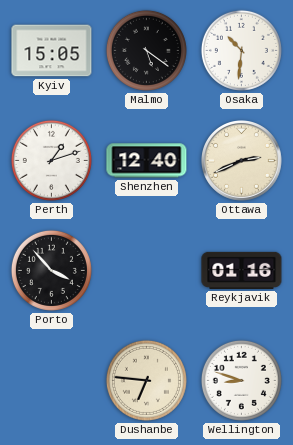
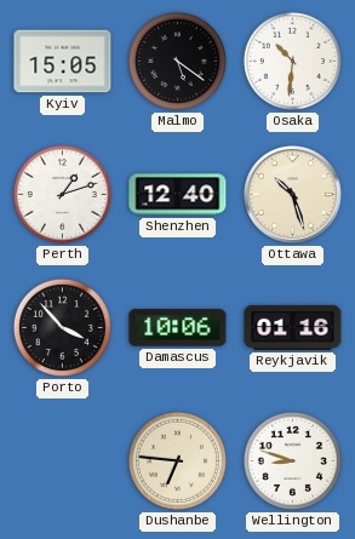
Ottawa: 2:41 -> 10:27 (293, 195)
Damascus: none -> 10:06 (178, 328)
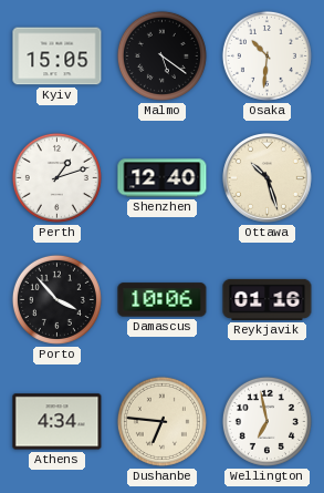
Athens: none -> 4:34 (58, 422)
Wellington: 8:48 -> 6:58 (266, 421)
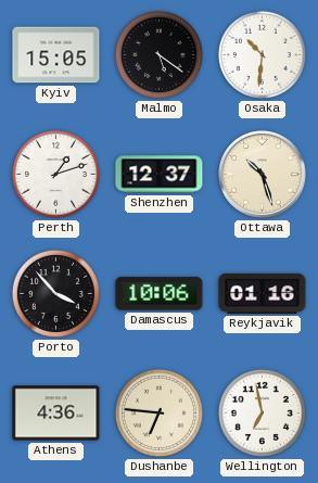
Shenzhen: 12:40 -> 12:37 (160, 175)
Athens: 4:34 -> 4:36 (56, 414)
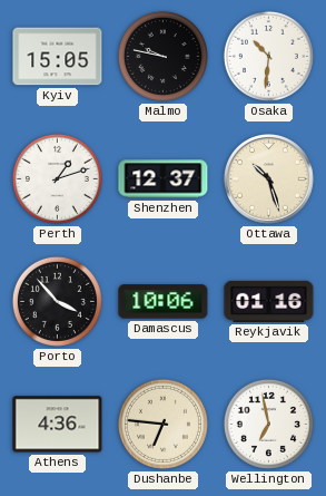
Malmo: 5:21 -> 9:47 (162, 56)
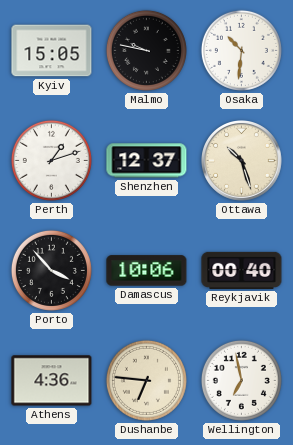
Reykjavik: 01:16 -> 00:40 (242, 270)
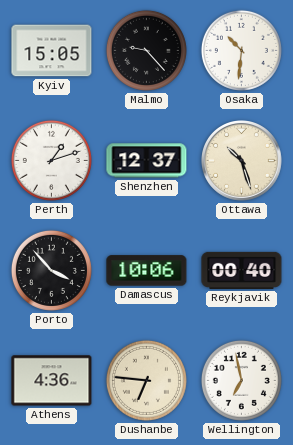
Malmo: 9:47 -> 9:23 (146, 50)
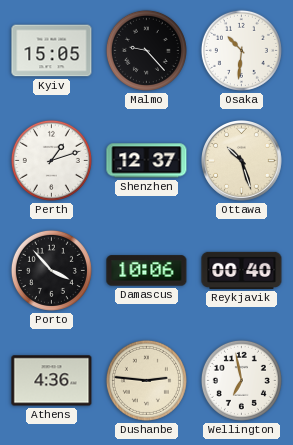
Dushanbe: 6:46 -> 2:46 (146, 380)
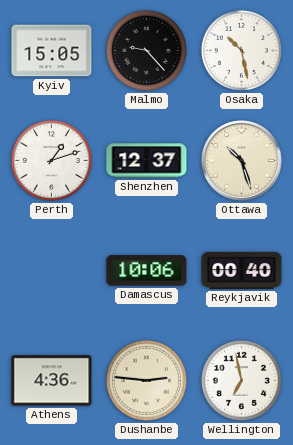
Osaka: 10:31 -> 10:28 (241, 50)
Porto: 3:53 -> none (51, 270)
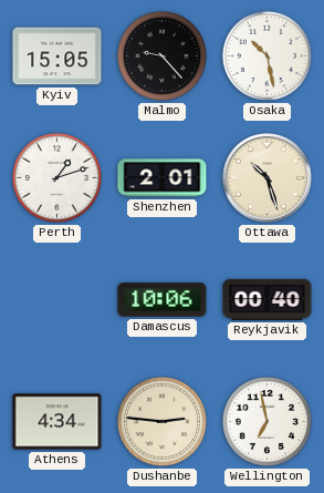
Shenzhen: 12:37 -> 2:01 (163, 178)
Athens: 4:36 -> 4:34 (58, 422)
